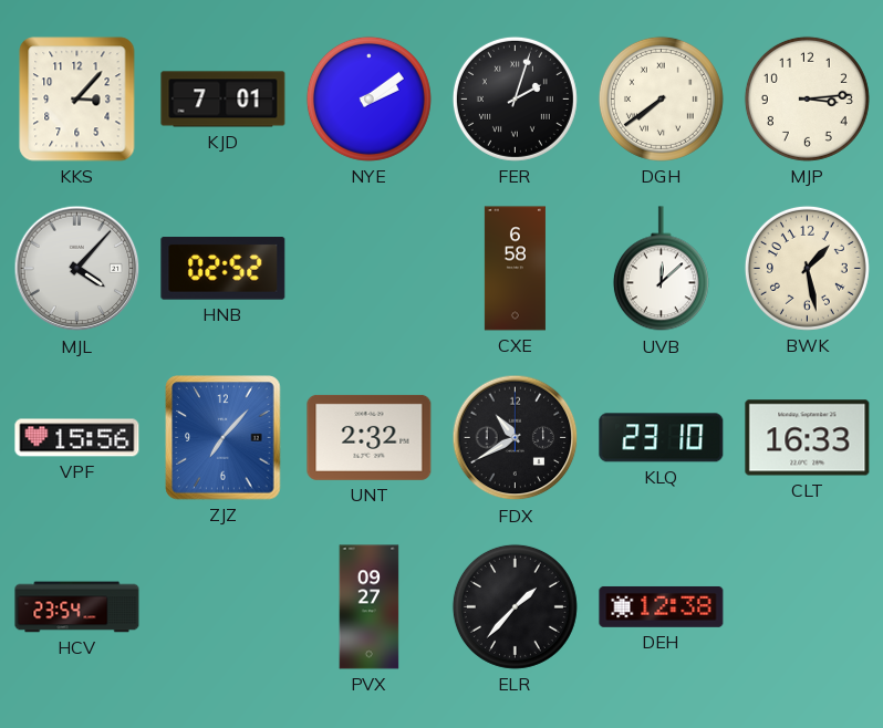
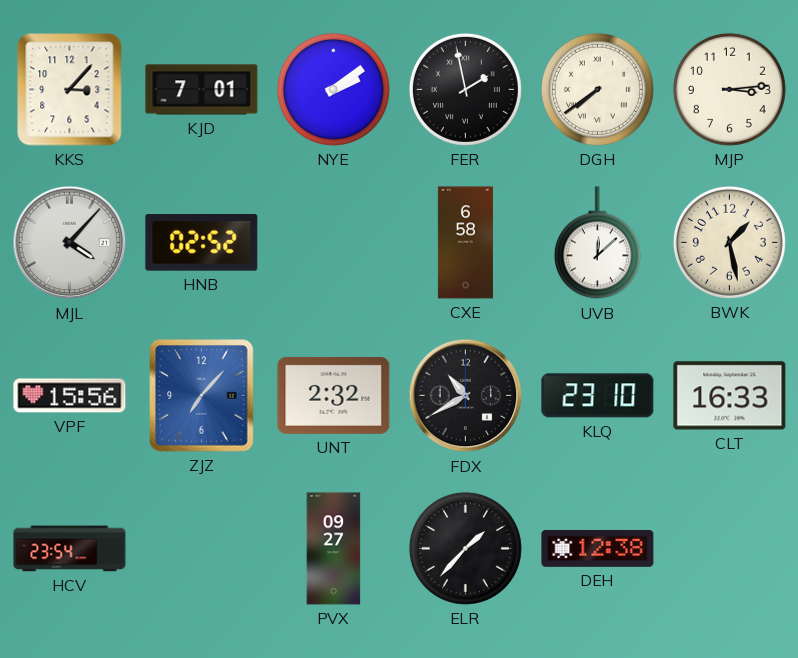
FER: 2:03 -> 1:58 (465, 89)
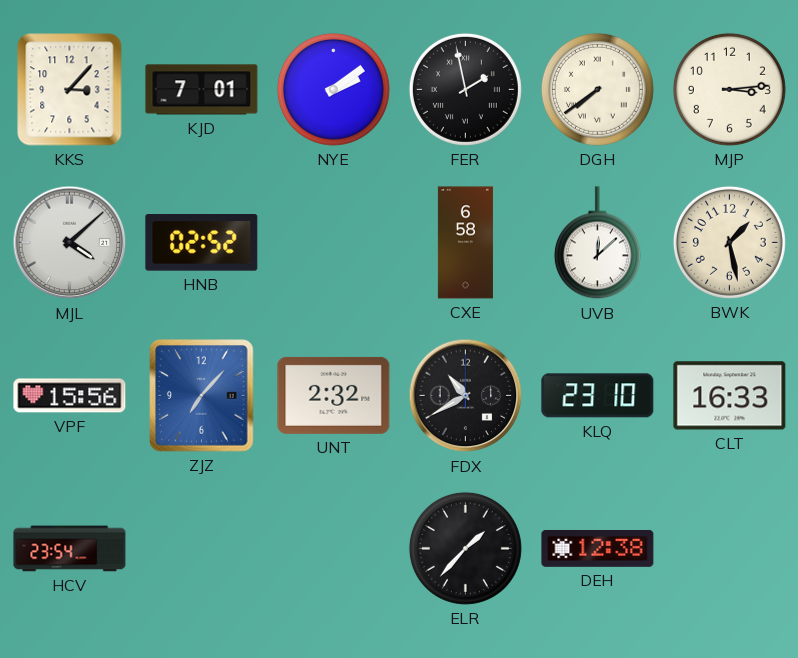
MJL: 4:07 -> 4:08 (70, 243)
PVX: 09:27 -> none (334, 549)
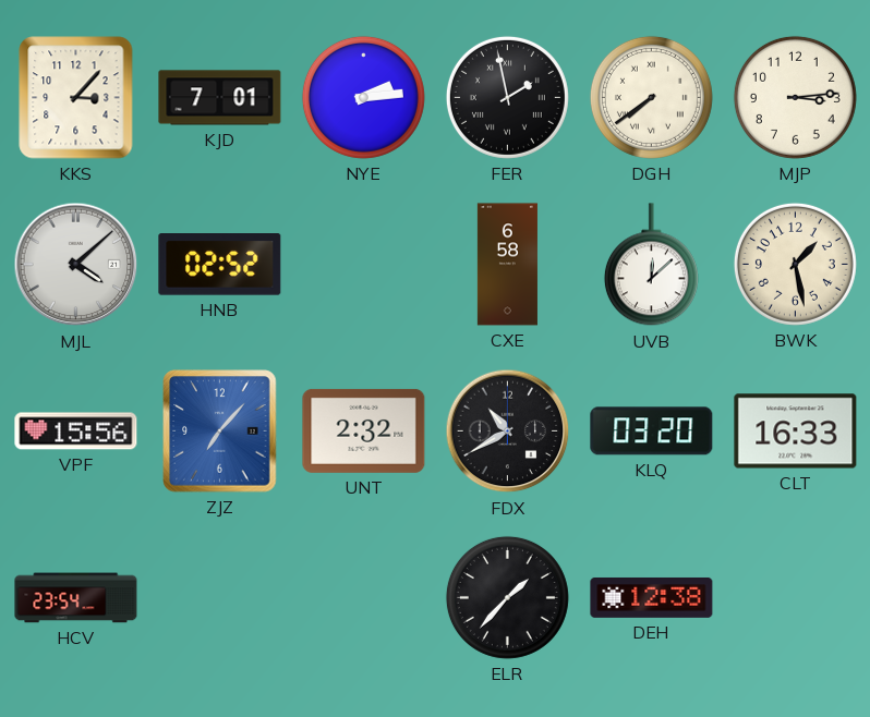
NYE: 2:09 -> 2:14 (363, 97)
KLQ: 23:10 -> 03:20 (652, 432)
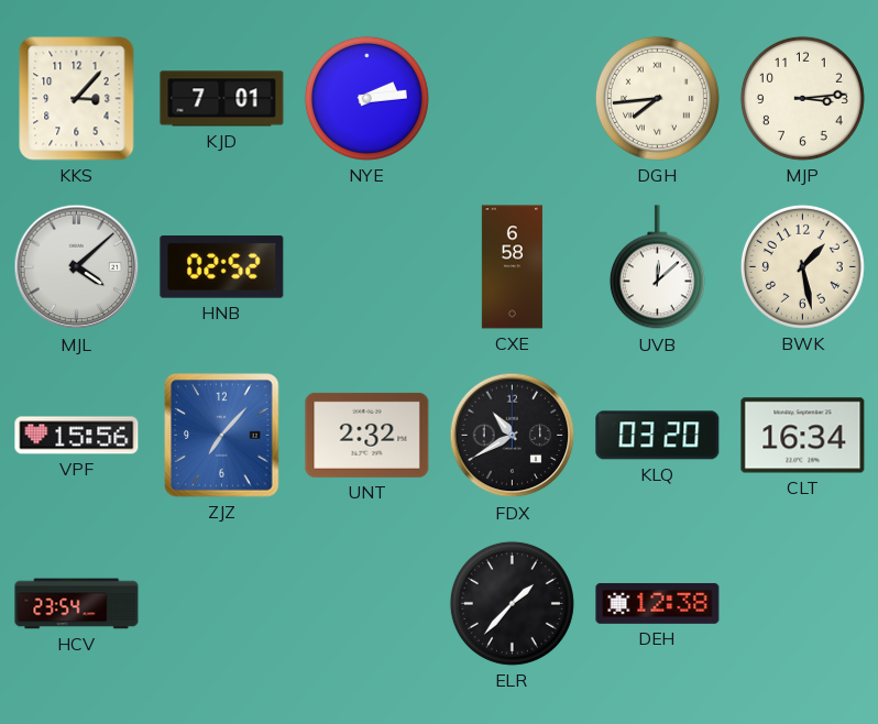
FER: 1:58 -> none (507, 97)
DGH: 7:39 -> 7:44 (657, 98)
CLT: 16:33 -> 16:34 (803, 436)
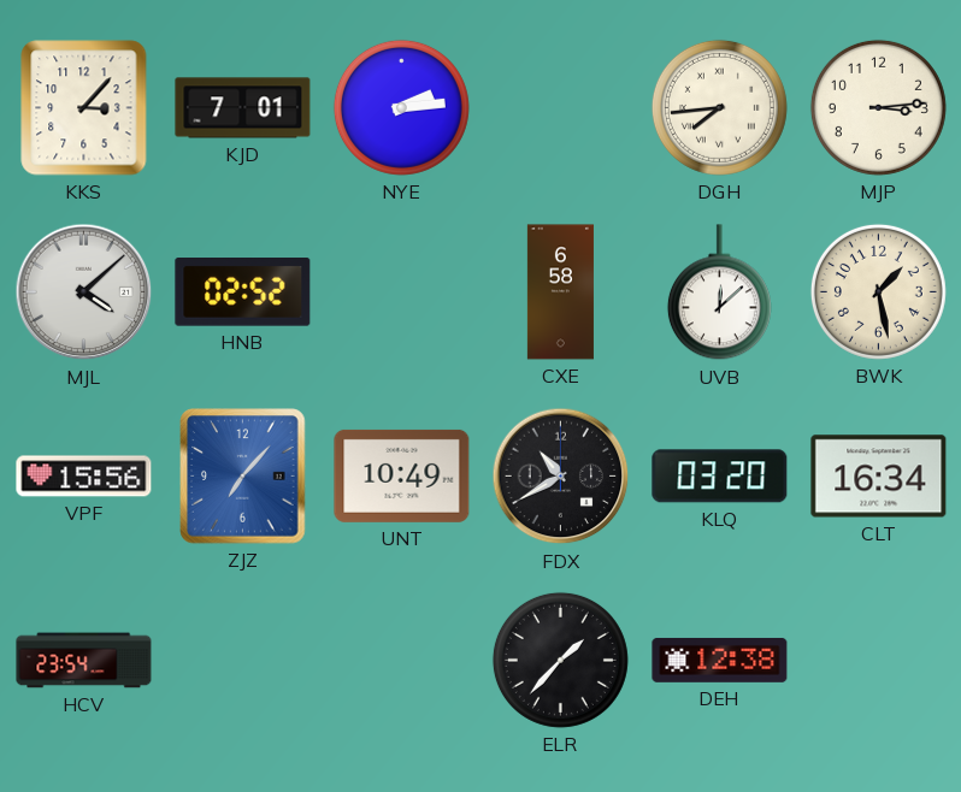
UNT: 2:32 -> 10:49 (402, 475)
